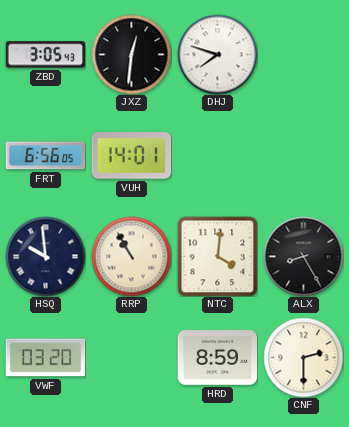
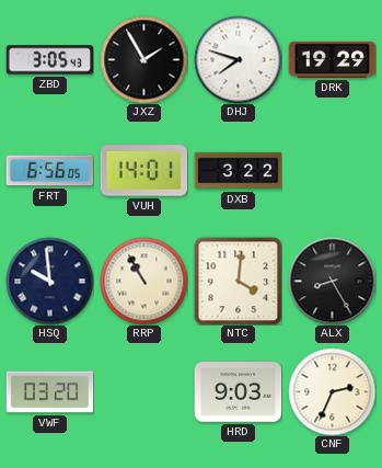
JXZ: 12:31 -> 1:55 (143, 59)
DRK: none -> 19:29 (332, 59)
DXB: none -> 3:22 (238, 171)
HRD: 8:59 -> 9:03 (238, 392)
CNF: 2:30 -> 2:34 (332, 391)
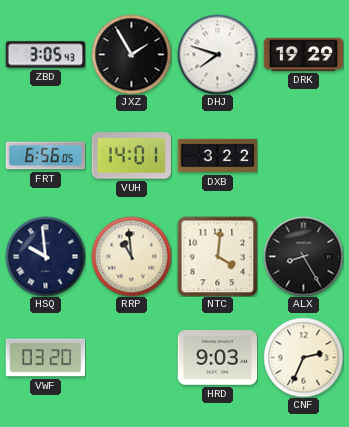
RRP: 10:55 -> 10:59 (131, 256)
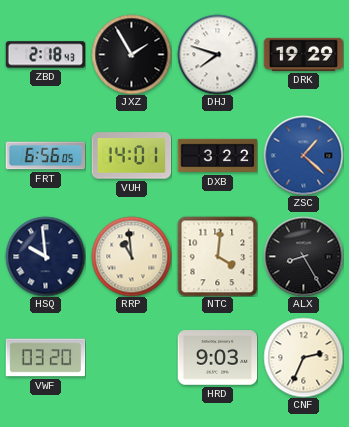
ZBD: 3:05 -> 2:18 (45, 55)
ZSC: none -> 1:22 (303, 155)
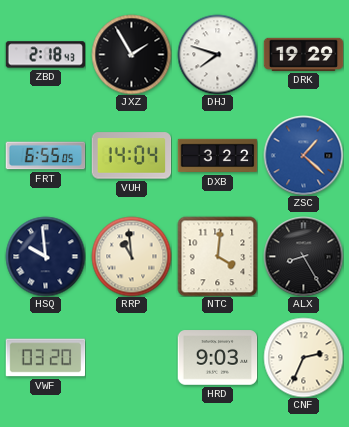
FRT: 6:56 -> 6:55 (45, 156)
VUH: 14:01 -> 14:04 (131, 156)
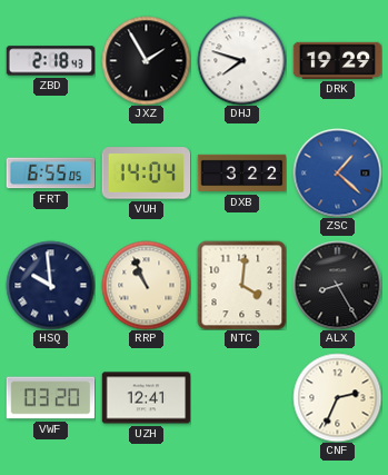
RRP: 10:59 -> 10:56 (146, 285)
UZH: none -> 12:41 (146, 398)
HRD: 9:03 -> none (217, 358)
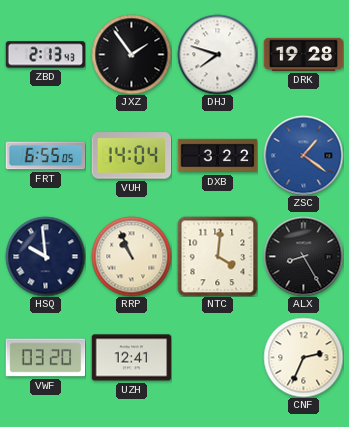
ZBD: 2:18 -> 2:13 (45, 55)
JXZ: 1:55 -> 1:54 (131, 54)
DRK: 19:29 -> 19:28 (303, 54)
ZSC: 1:22 -> 1:21 (303, 155)
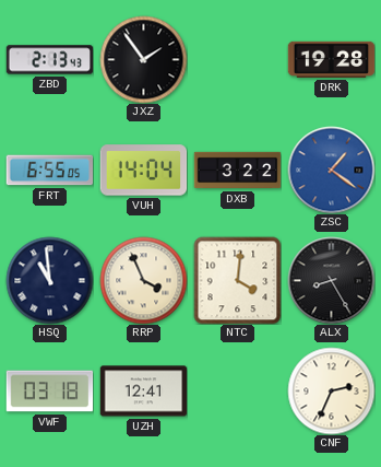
DHJ: 7:48 -> none (217, 54)
HSQ: 9:59 -> 10:59 (49, 280)
RRP: 10:56 -> 3:56 (143, 280)
VWF: 03:20 -> 03:18 (49, 392)
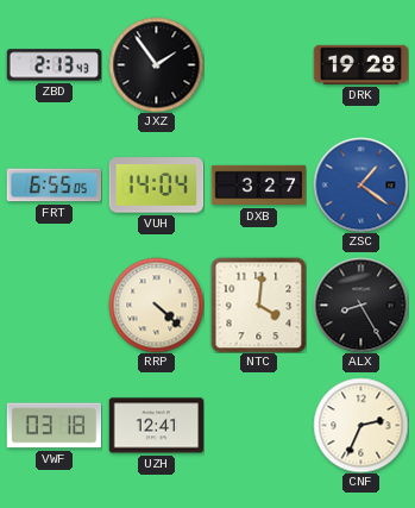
DXB: 3:22 -> 3:27 (258, 186)
HSQ: 10:59 -> none (49, 280)
RRP: 3:56 -> 4:22 (156, 305)
